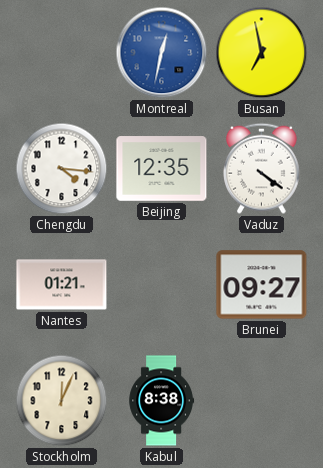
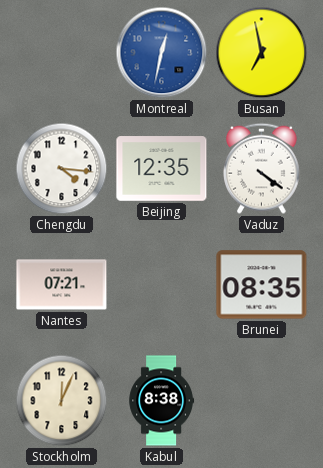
Nantes: 01:21 -> 07:21 (62, 285)
Brunei: 09:27 -> 08:35 (262, 285)
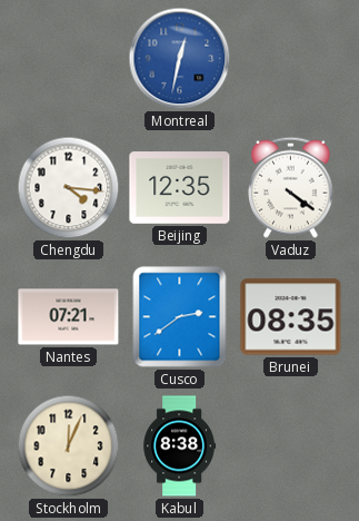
Busan: 6:58 -> none (262, 53)
Cusco: none -> 2:39 (180, 317)
